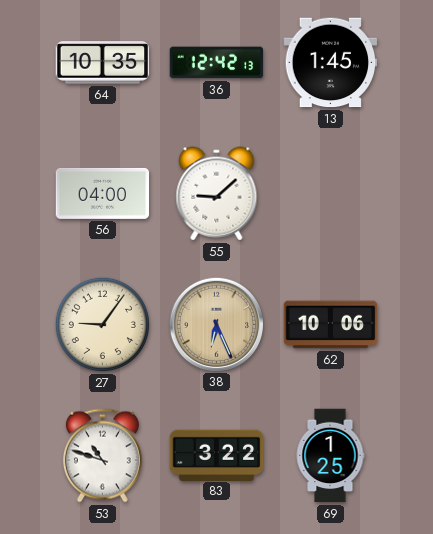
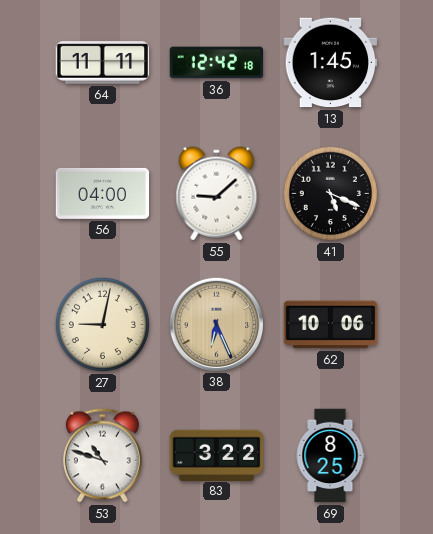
64: 10:35 -> 11:11 (103, 63)
36: 12:42:13 -> 12:42:18 (217, 63)
41: none -> 5:19 (330, 193)
27: 9:06 -> 9:02 (102, 324)
69: 1:25 -> 8:25 (330, 456)
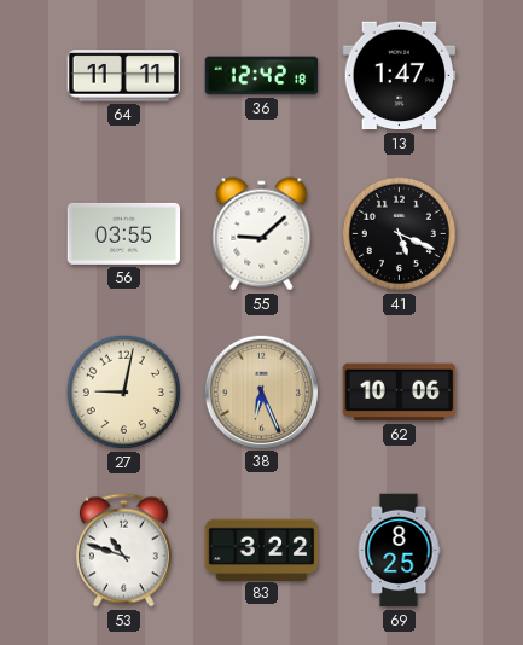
13: 1:45 -> 1:47 (400, 76)
56: 04:00 -> 03:55 (124, 233)
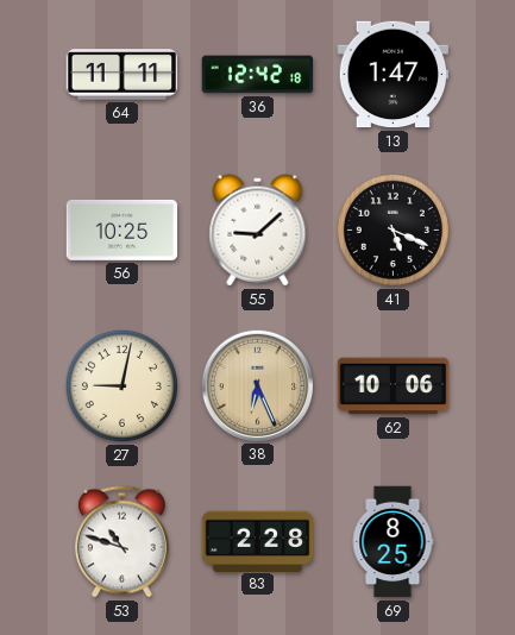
56: 03:55 -> 10:25 (123, 230)
83: 3:22 -> 2:28 (258, 541)
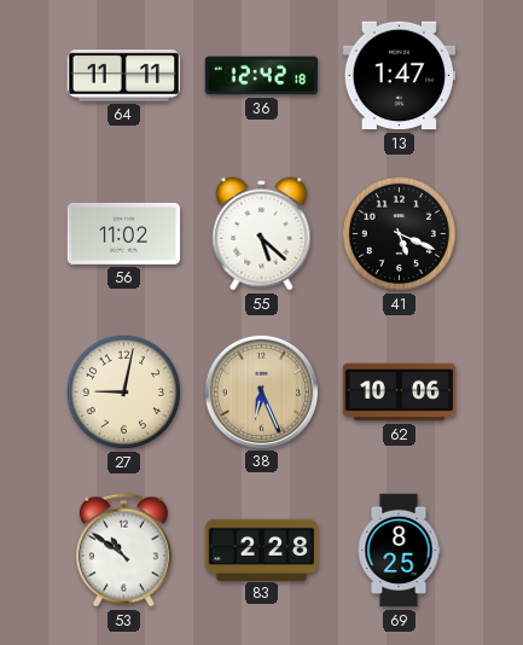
56: 10:25 -> 11:02 (124, 233)
55: 9:08 -> 5:22 (262, 234)
53: 10:48 -> 10:51 (123, 551)
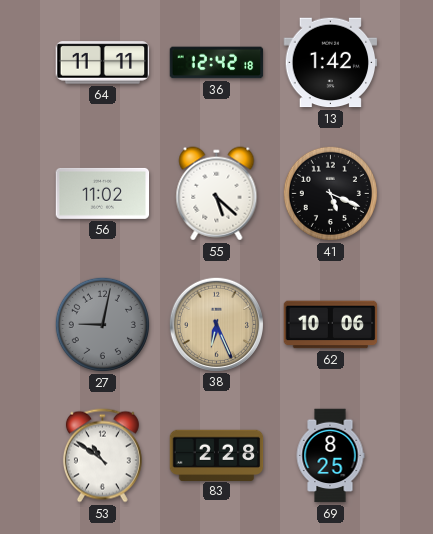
13: 1:47 -> 1:42 (331, 63)
27 dial: cream -> grey (102, 324)
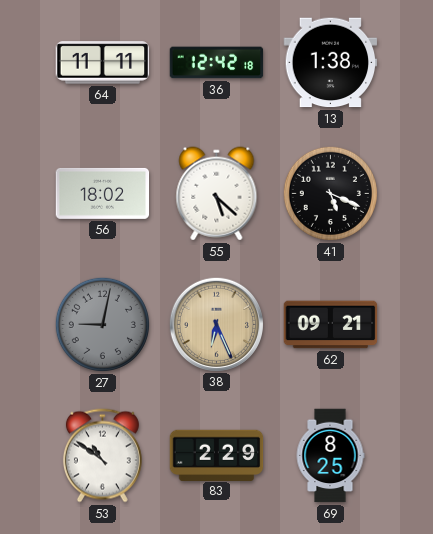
13: 1:42 -> 1:38 (331, 63)
56: 11:02 -> 18:02 (103, 193)
62: 10:06 -> 09:21 (331, 325)
83: 2:28 -> 2:29 (217, 455)
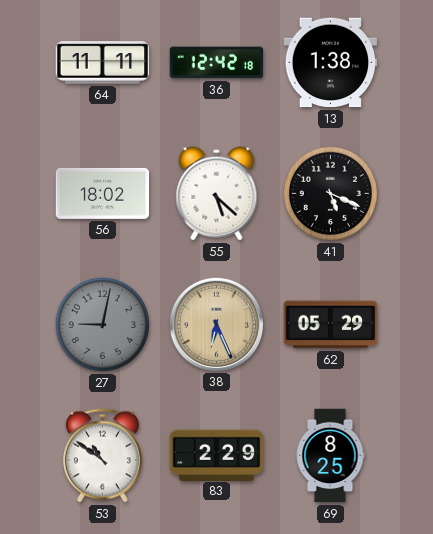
62: 09:21 -> 05:29 (331, 325)
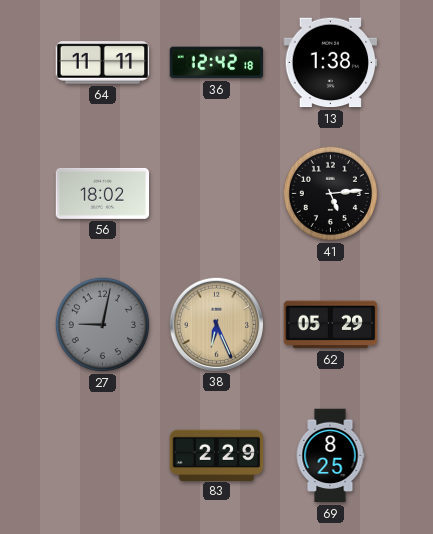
55: 5:22 -> none (217, 194)
41: 5:19 -> 5:14 (330, 193)
53: 10:51 -> none (102, 456)
